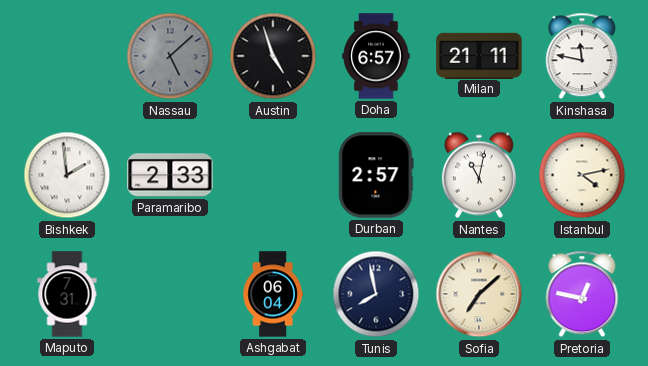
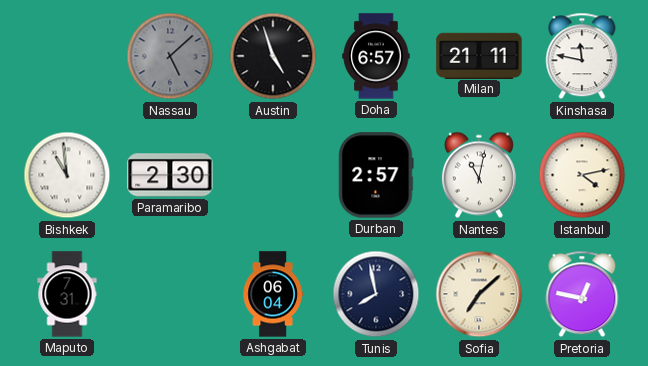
Bishkek: 1:59 -> 10:59 (67, 175)
Paramaribo: 2:33 -> 2:30 (170, 175)
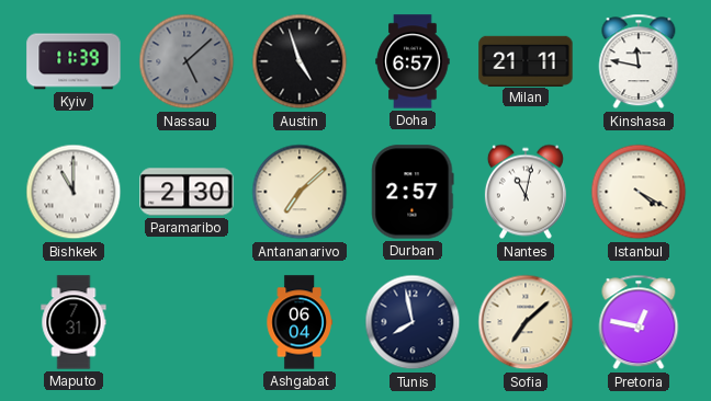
Kyiv: none -> 11:39 (74, 61)
Bishkek: 10:59 -> 11:00 (74, 192)
Antananarivo: none -> 7:08 (300, 192)
Istanbul: 4:13 -> 4:20 (639, 192)
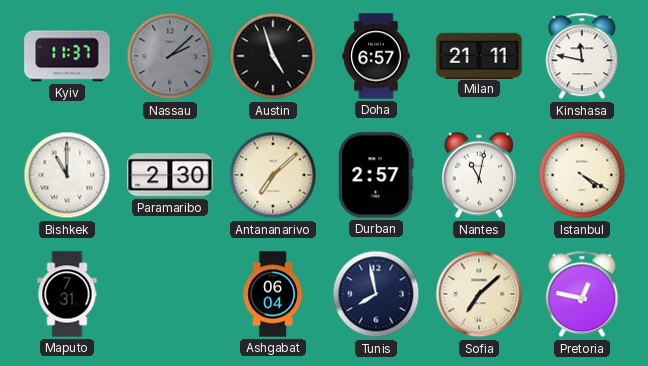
Kyiv: 11:39 -> 11:37 (67, 56)
Nassau: 5:08 -> 2:08 (170, 56)
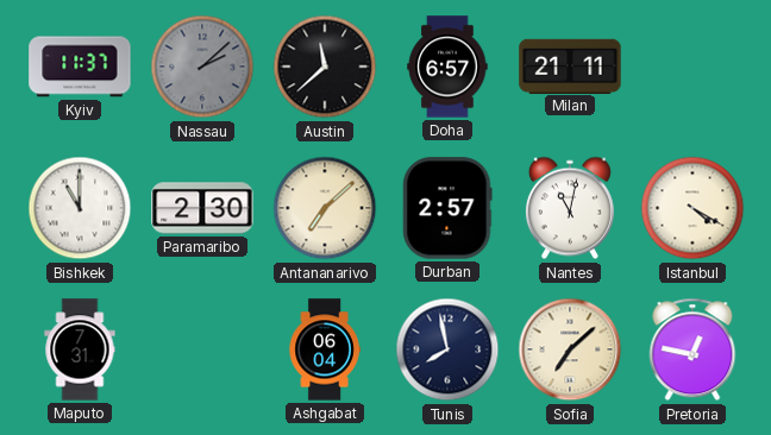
Austin: 4:57 -> 11:38 (325, 67)
Kinshasa: 11:47 -> none (582, 56)
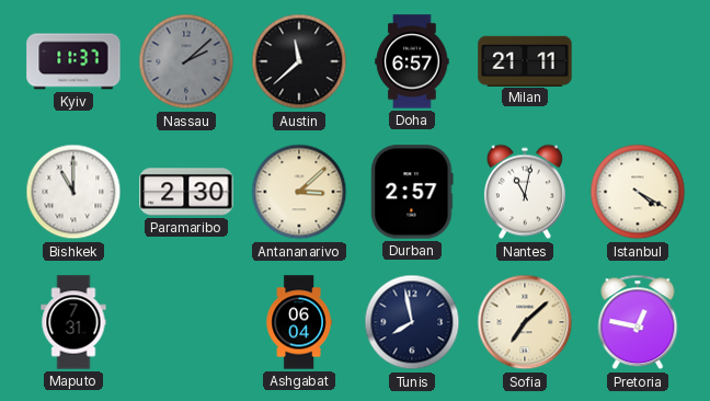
Antananarivo: 7:08 -> 3:08 (299, 192)
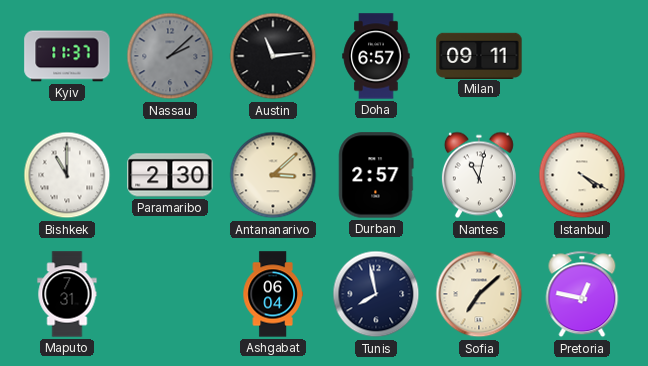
Austin: 11:38 -> 11:14 (273, 56)
Milan: 21:11 -> 09:11 (479, 55)
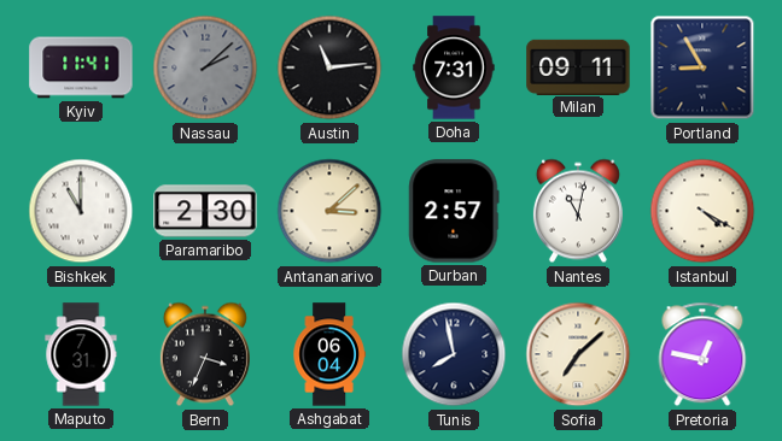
Kyiv: 11:37 -> 11:41 (81, 67)
Doha: 6:57 -> 7:31 (454, 67)
Portland: none -> 8:55 (702, 67)
Bern: none -> 3:34 (205, 354)
